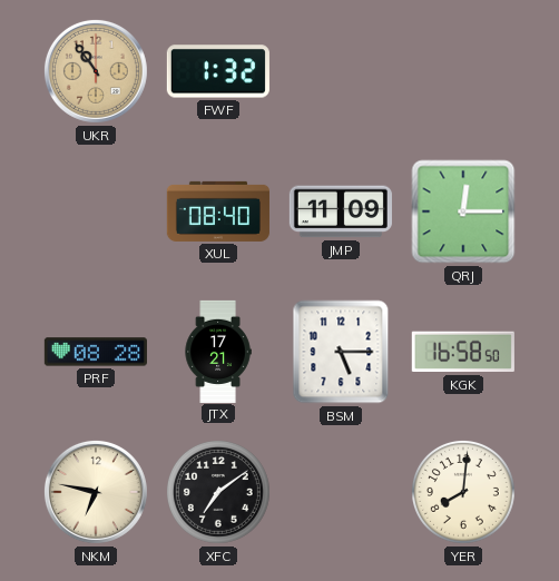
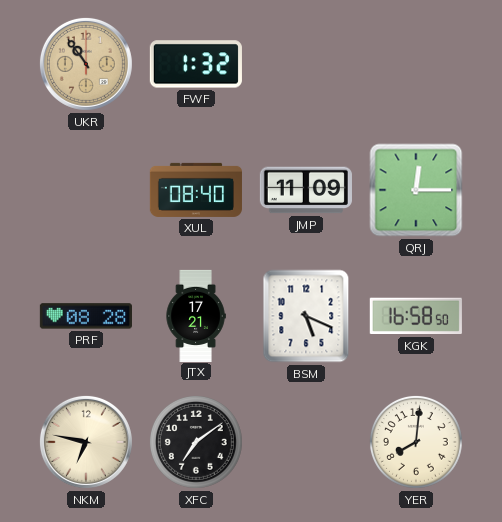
BSM: 5:15 -> 5:19 (306, 316)
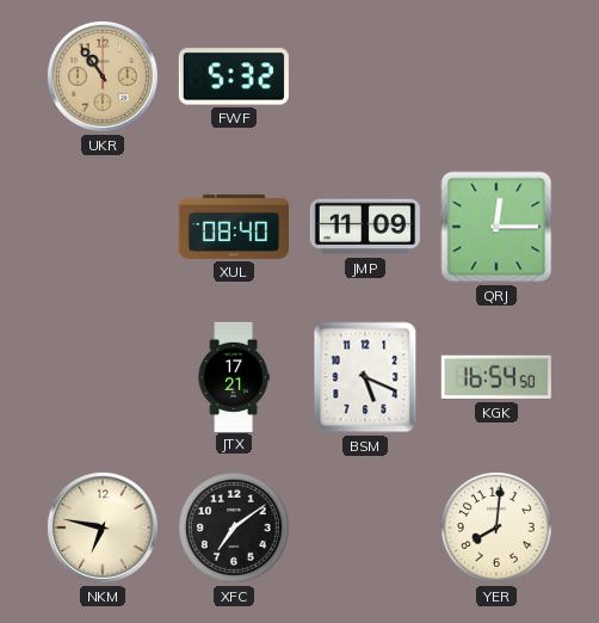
FWF: 1:32 -> 5:32 (234, 76)
PRF: 08:28 -> none (86, 316)
KGK: 16:58 -> 16:54 (496, 377)
